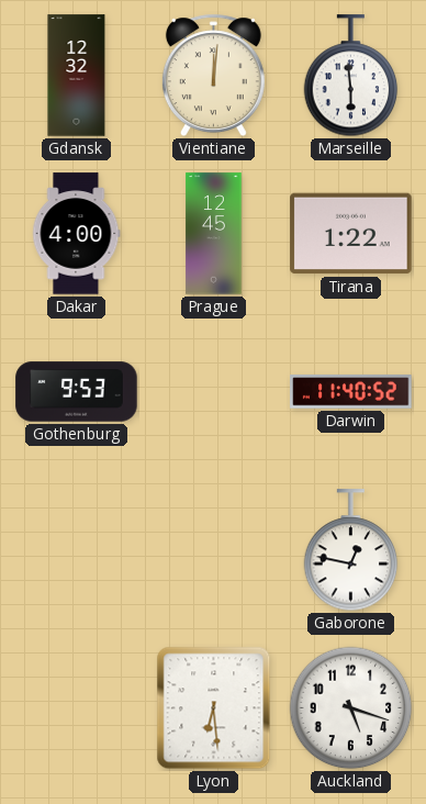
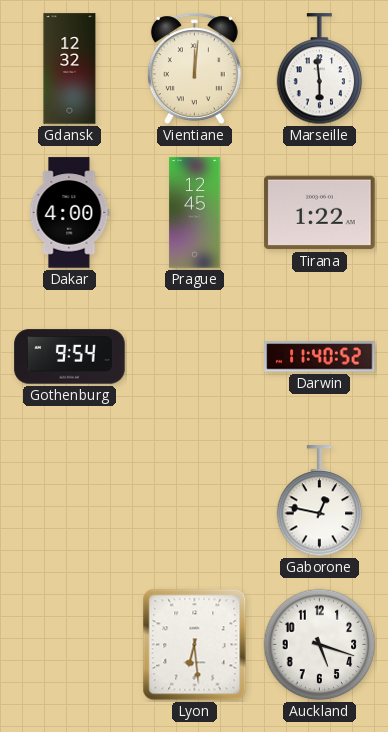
Gothenburg: 9:53 -> 9:54 (70, 357)
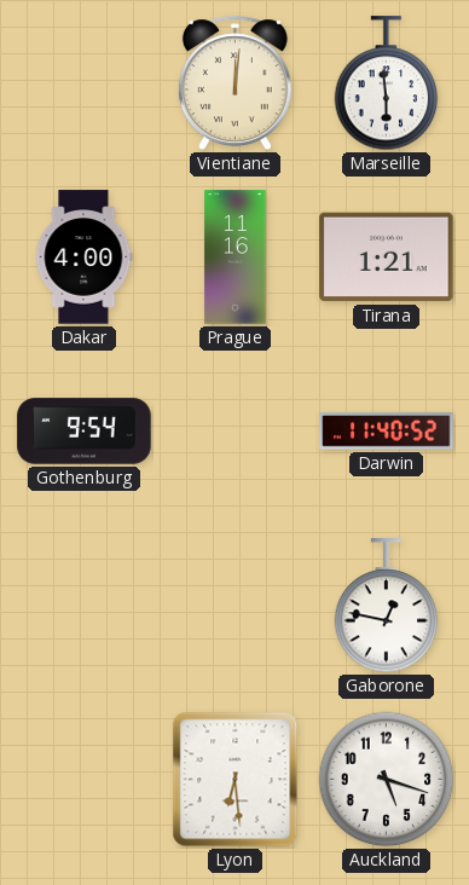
Gdansk: 12:32 -> none (70, 69)
Prague: 12:45 -> 11:16 (236, 258)
Tirana: 1:22 -> 1:21 (387, 258)
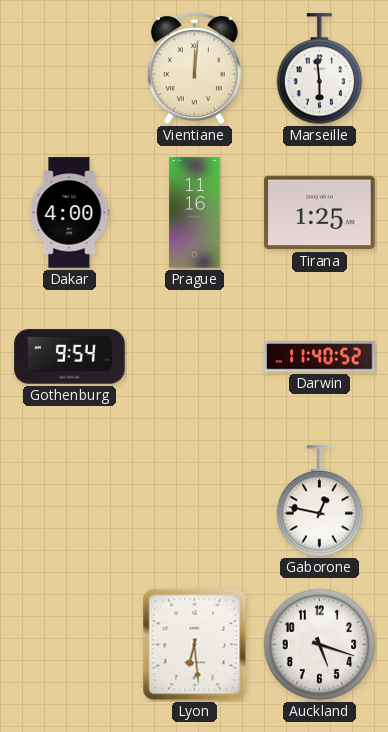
Tirana: 1:21 -> 1:25 (320, 213)
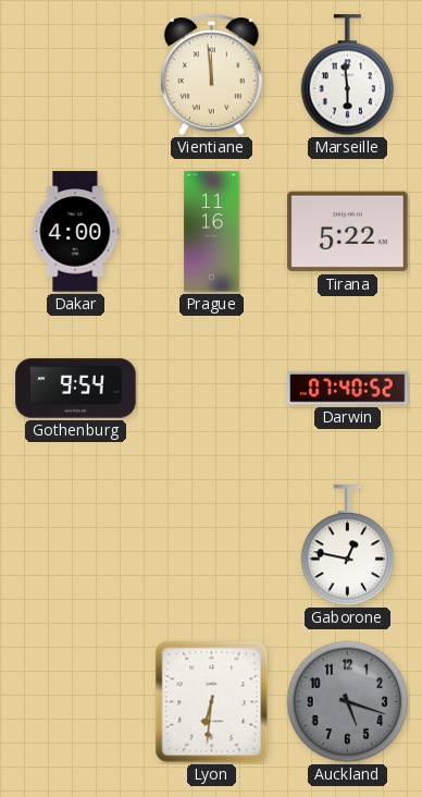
Vientiane: 12:01 -> 11:59 (211, 75)
Tirana: 1:25 -> 5:22 (348, 232)
Darwin: 11:40 -> 07:40 (348, 389)
Lyon: 6:29 -> 6:31 (212, 702)
Auckland dial: white -> grey (348, 702)
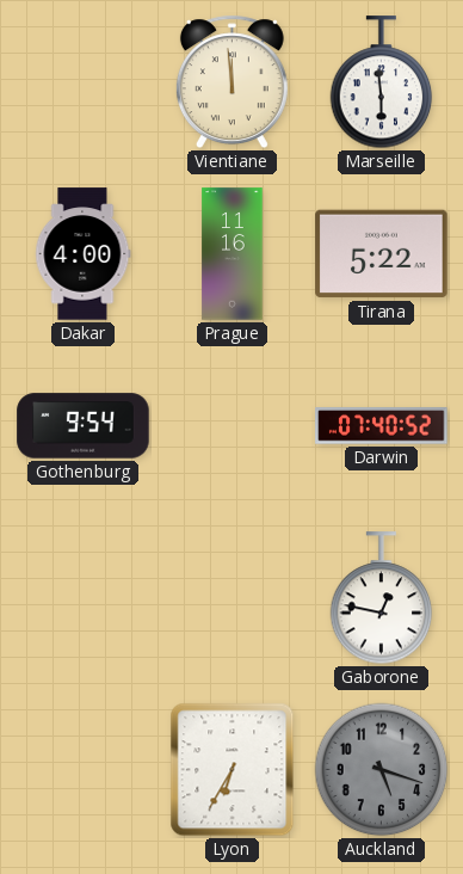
Lyon: 6:31 -> 6:35 (233, 770)
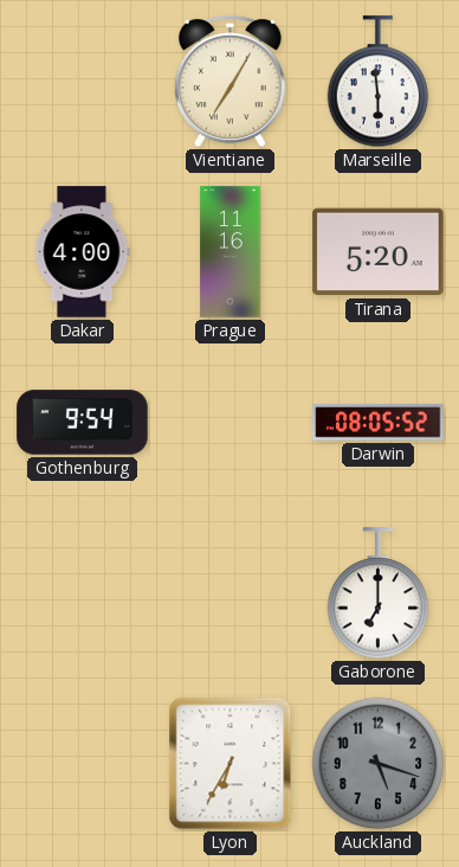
Vientiane: 11:59 -> 7:05 (229, 82)
Tirana: 5:22 -> 5:20 (379, 252)
Darwin: 07:40 -> 08:05 (379, 423)
Gaborone: 12:47 -> 7:00 (379, 593)
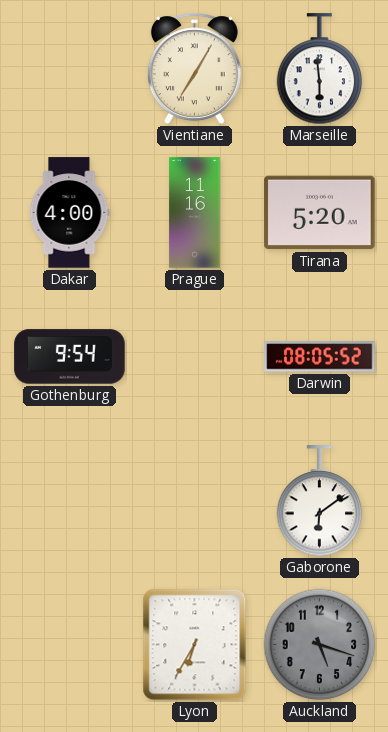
Gaborone: 7:00 -> 6:09 (320, 501)
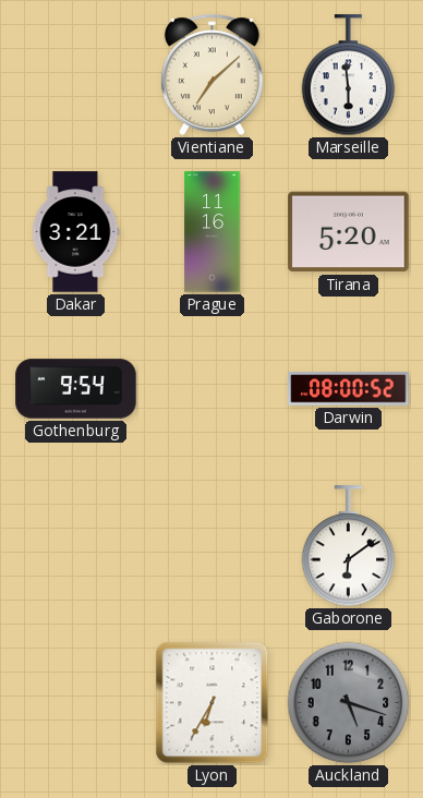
Vientiane: 7:05 -> 7:08 (211, 75)
Dakar: 4:00 -> 3:21 (76, 232)
Darwin: 08:05 -> 08:00 (349, 389)
